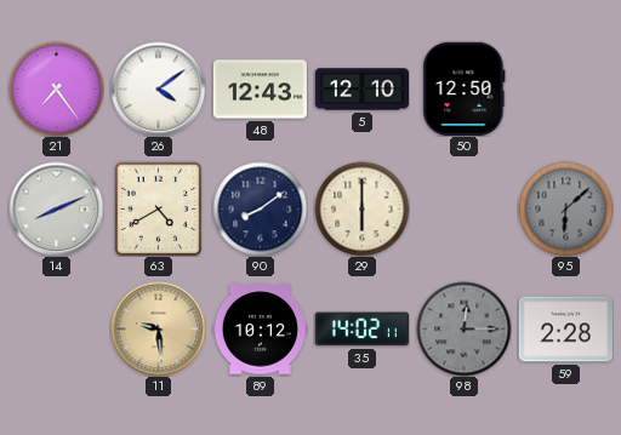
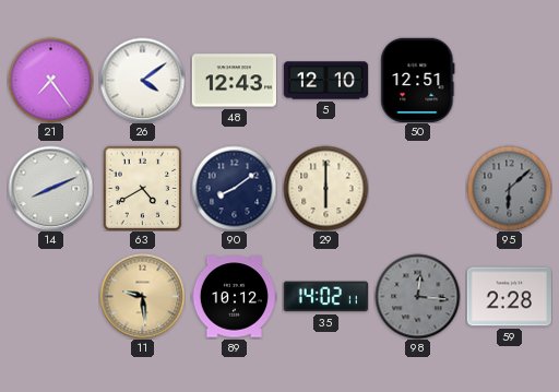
50: 12:50 -> 12:51 (418, 80)
98: 12:15 -> 12:16 (417, 296)
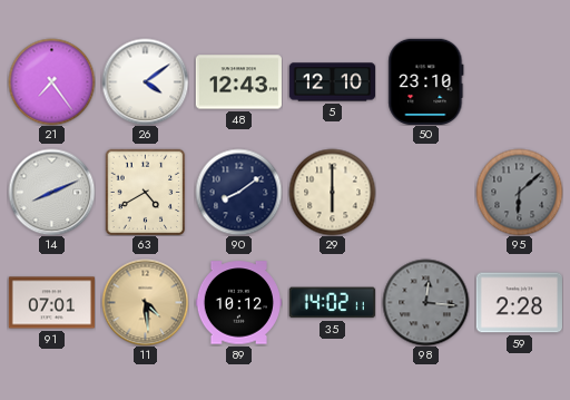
50: 12:51 -> 23:10 (426, 81)
91: none -> 07:01 (51, 303)
11: 9:29 -> 4:29 (145, 302)
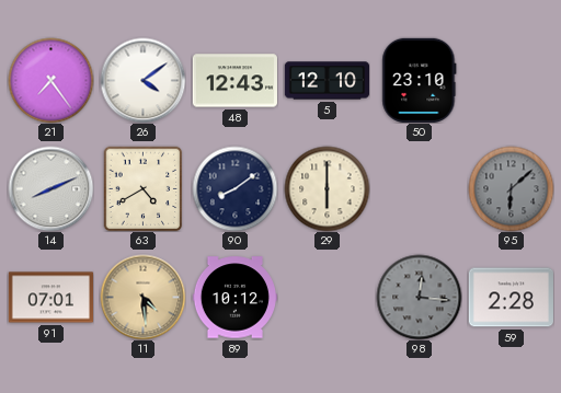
35: 14:02 -> none (332, 303)
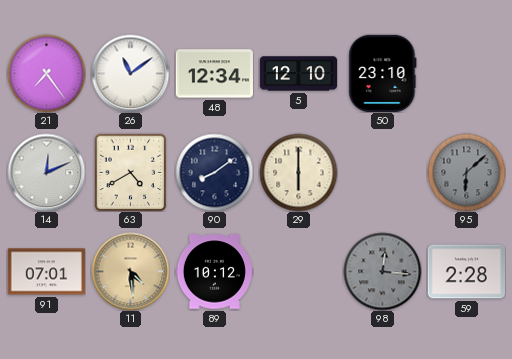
26: 4:09 -> 11:09 (130, 73)
48: 12:43 -> 12:34 (214, 74)
14: 8:11 -> 12:11 (46, 172)
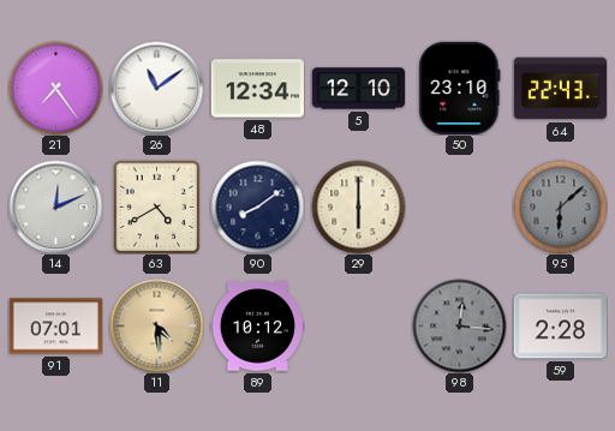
64: none -> 22:43 (560, 89)
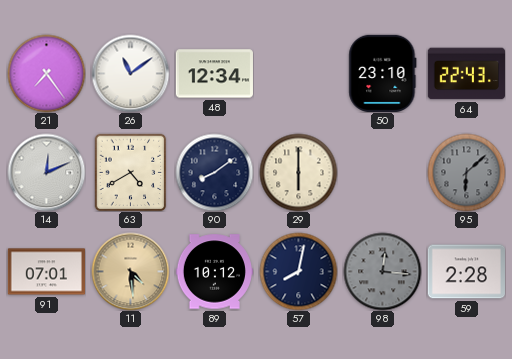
5: 12:10 -> none (358, 89)
57: none -> 8:02 (298, 271)
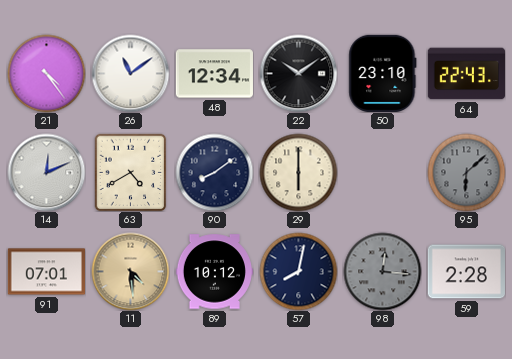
21: 7:24 -> 4:24 (46, 73)
22: none -> 10:09 (298, 73)
